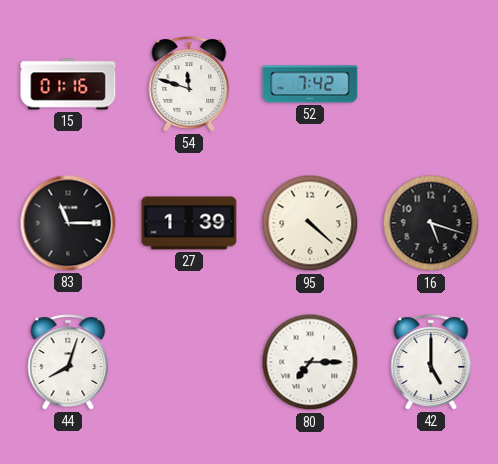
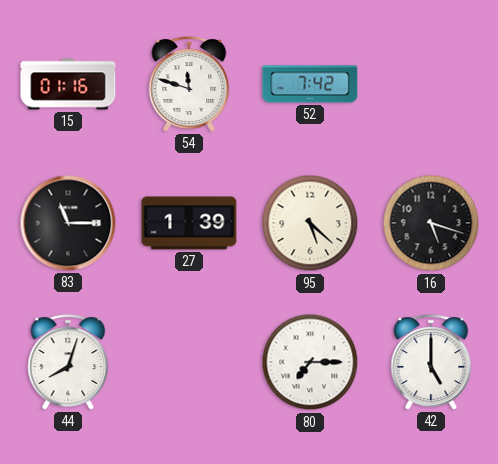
95: 4:22 -> 5:22 (310, 223)
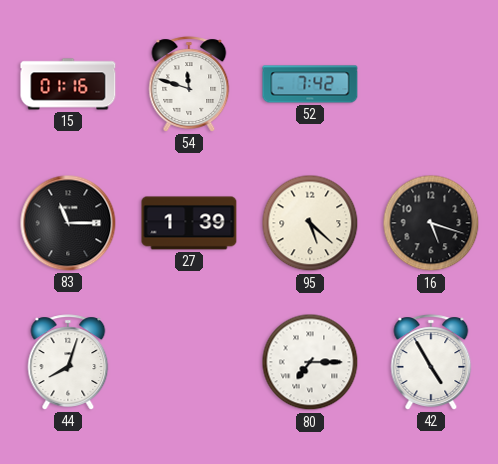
42: 5:00 -> 4:55 (431, 362)
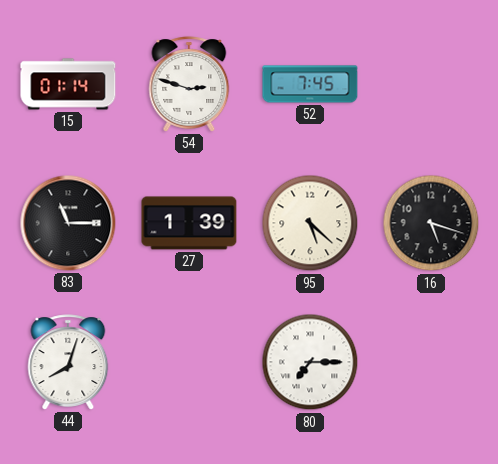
15: 01:16 -> 01:14 (68, 84)
54: 11:48 -> 2:48 (189, 84)
52: 7:42 -> 7:45 (310, 84)
42: 4:55 -> none (431, 362)
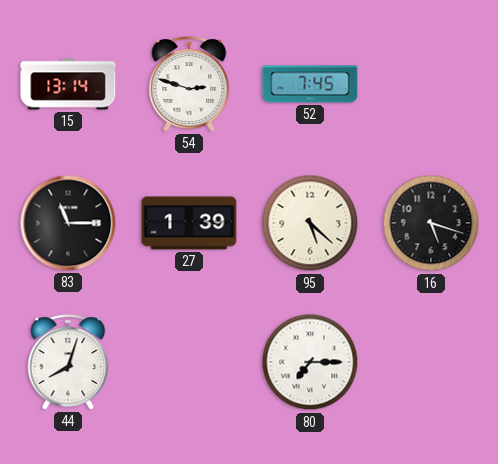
15: 01:14 -> 13:14 (68, 84)
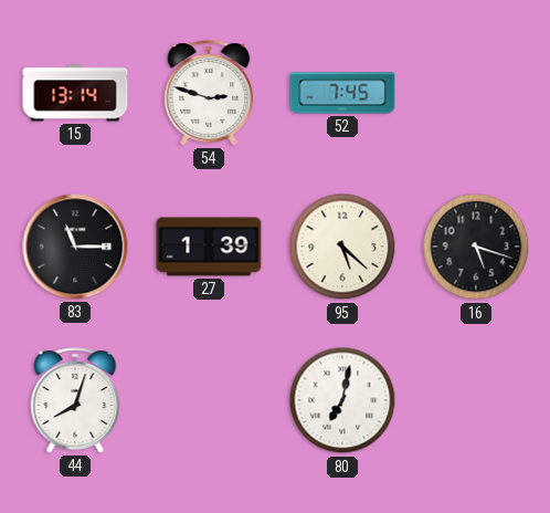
80: 7:15 -> 7:02 (342, 400)
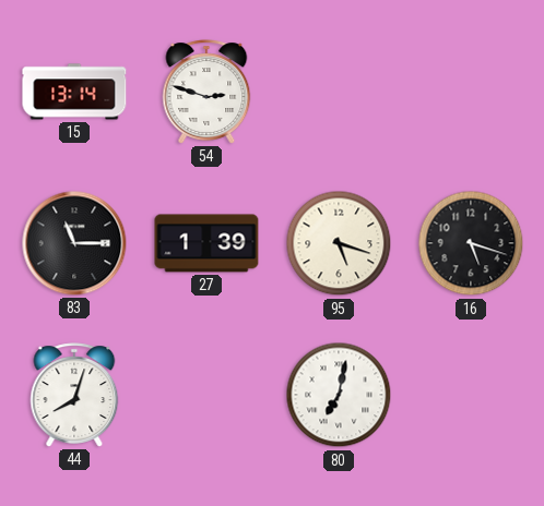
52: 7:45 -> none (342, 93)
95: 5:22 -> 5:18 (339, 243)
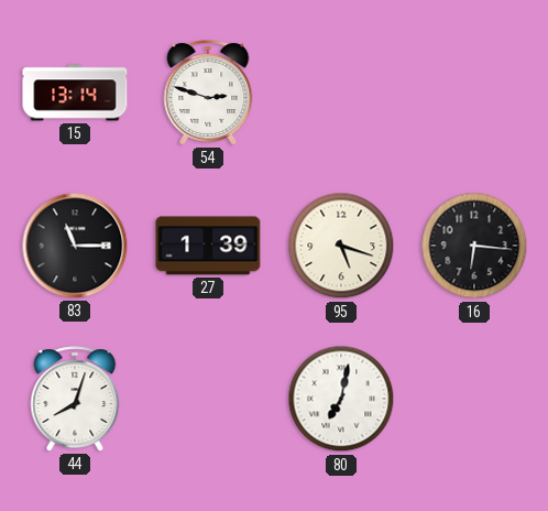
16: 5:18 -> 6:16 (474, 246)
